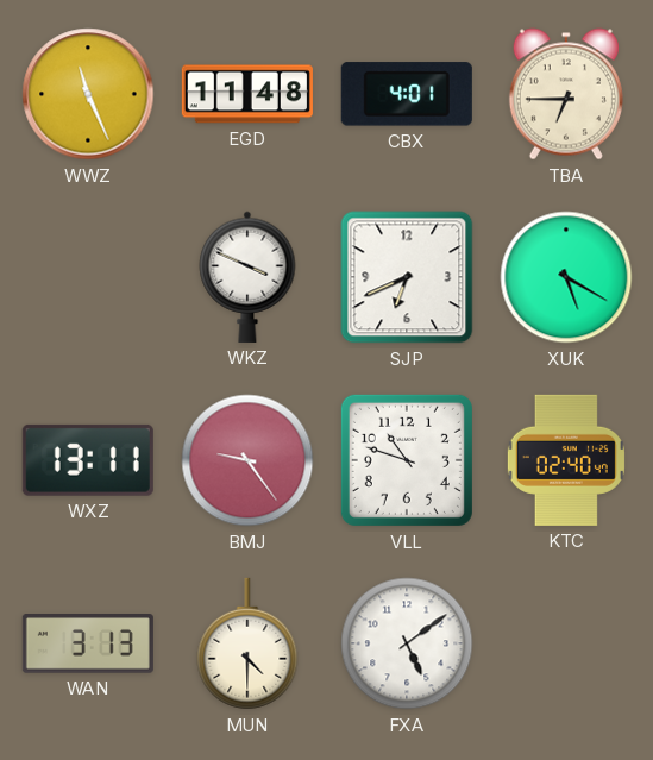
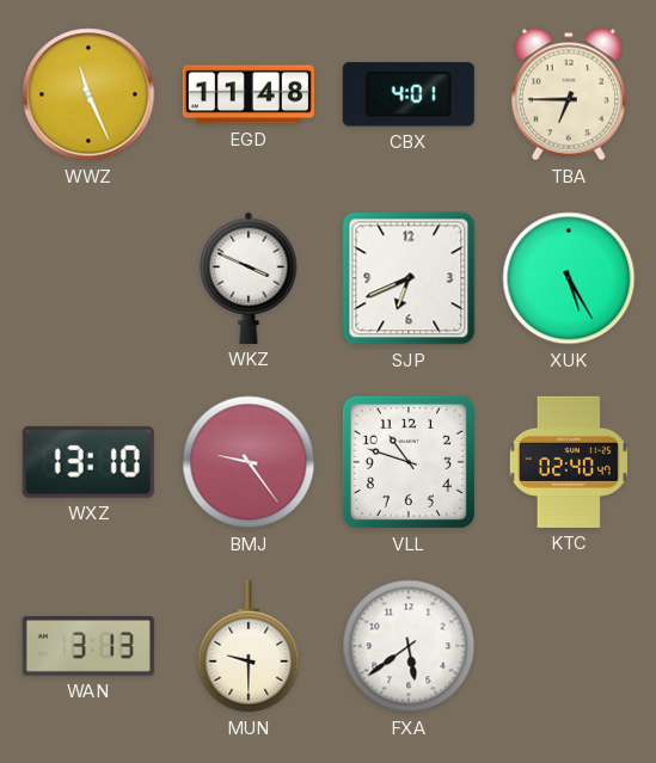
XUK: 5:20 -> 5:25 (569, 278)
WXZ: 13:11 -> 13:10 (88, 462)
MUN: 4:30 -> 9:30 (249, 646)
FXA: 5:09 -> 5:39 (409, 646)
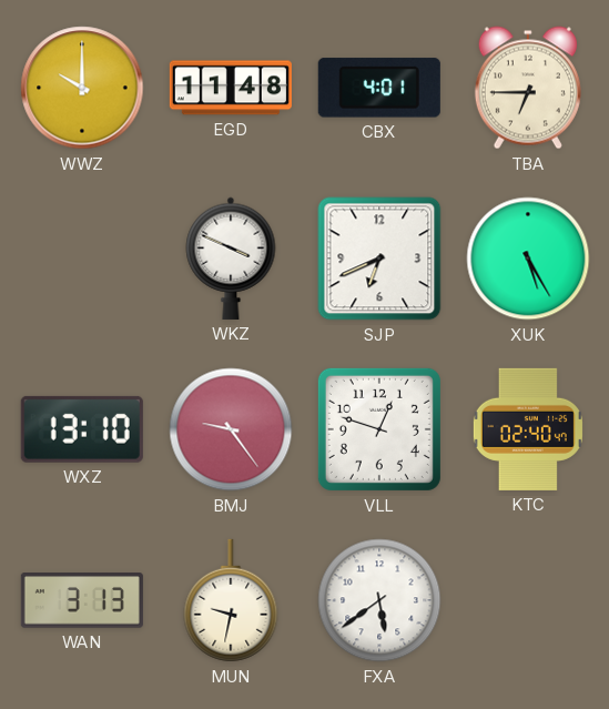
WWZ: 11:26 -> 10:00 (82, 88)
VLL: 10:48 -> 12:48 (379, 429)
MUN: 9:30 -> 9:32 (231, 600)
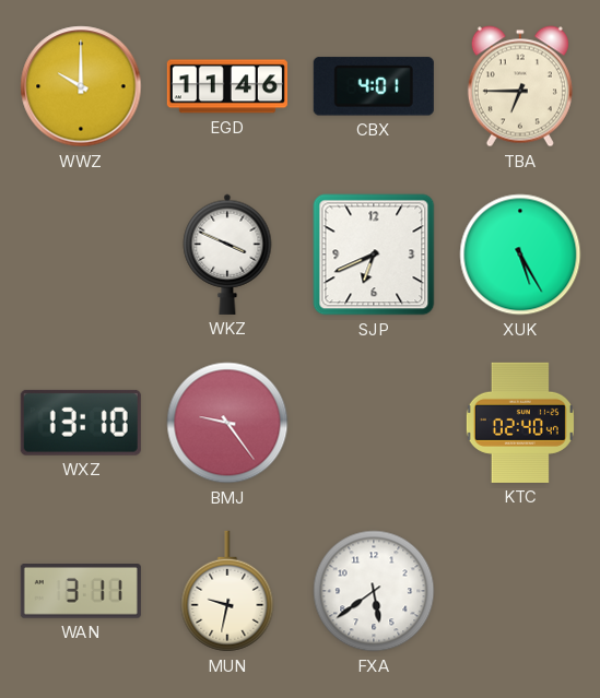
EGD: 11:48 -> 11:46 (227, 86)
VLL: 12:48 -> none (379, 429)
WAN: 3:13 -> 3:11 (81, 592)
